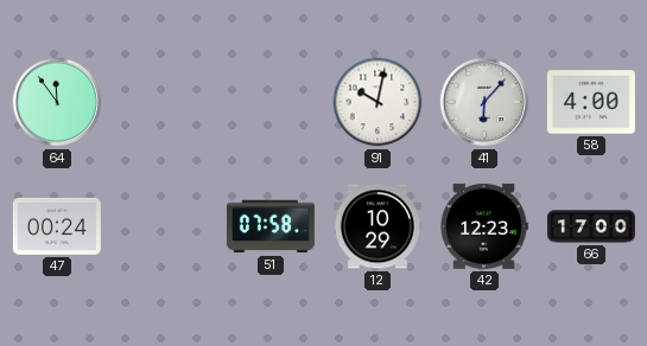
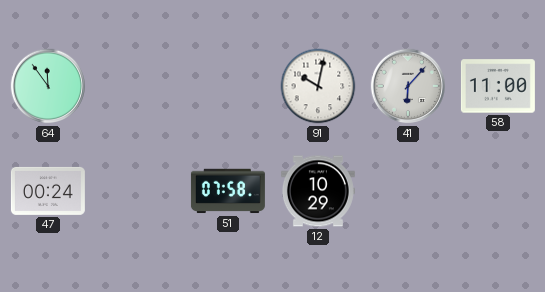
58: 4:00 -> 11:00 (498, 86)
42: 12:23 -> none (484, 226)
66: 17:00 -> none (591, 226)
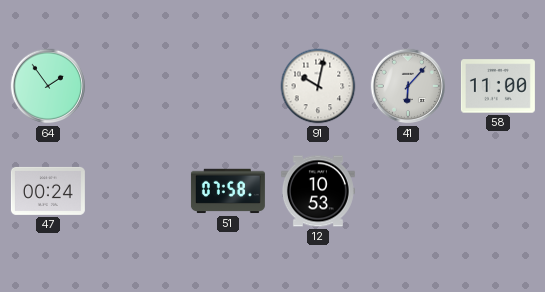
64: 11:54 -> 1:54 (48, 86)
12: 10:29 -> 10:53 (318, 191)
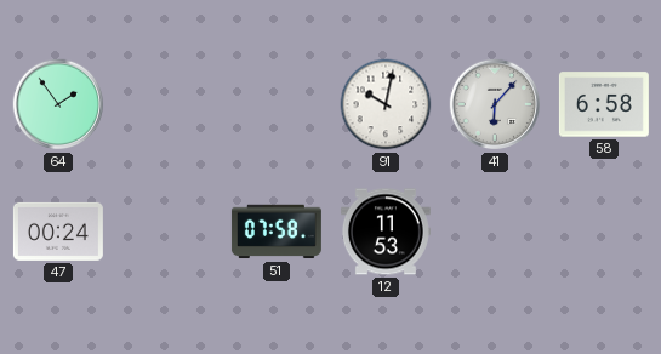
58: 11:00 -> 6:58 (604, 104)
12: 10:53 -> 11:53 (386, 232)
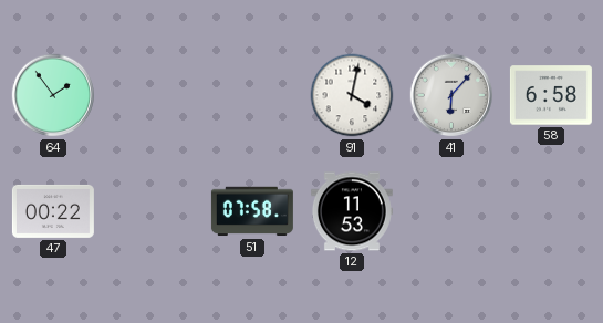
91: 10:02 -> 4:02 (352, 95)
47: 00:24 -> 00:22 (53, 211)
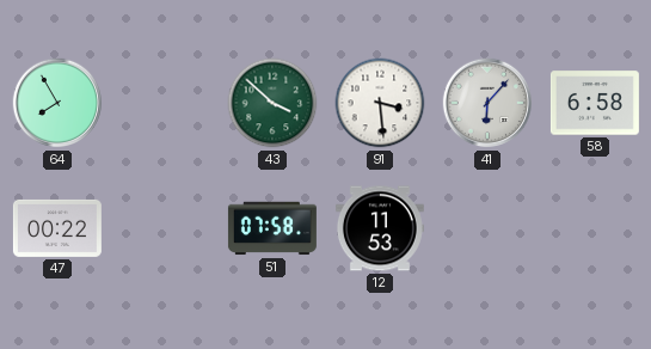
64: 1:54 -> 7:55 (57, 103)
43: none -> 3:52 (272, 103)
91: 4:02 -> 3:29 (380, 103)
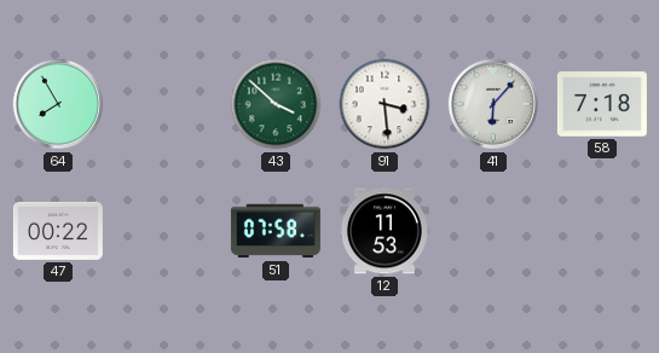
58: 6:58 -> 7:18 (602, 104)
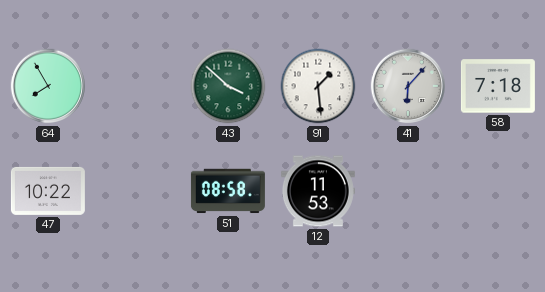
91: 3:29 -> 1:29 (318, 86)
47: 00:22 -> 10:22 (48, 191)
51: 07:58 -> 08:58 (228, 191)
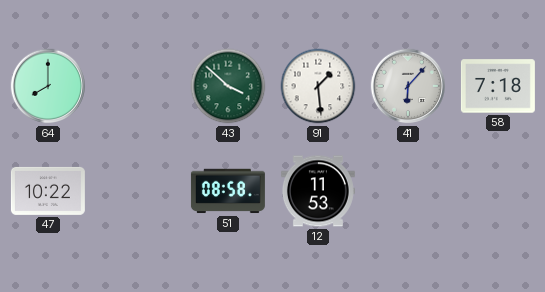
64: 7:55 -> 8:00 (48, 86)
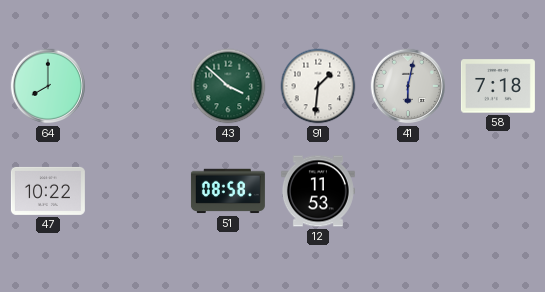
91: 1:29 -> 1:31 (318, 86)
41: 6:07 -> 6:02 (408, 86)
